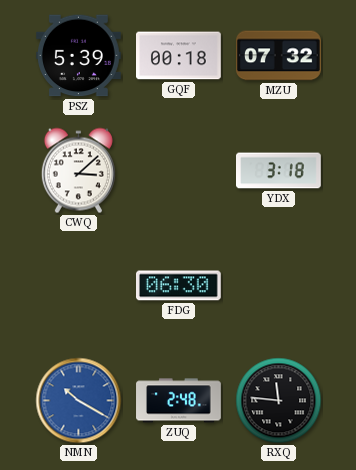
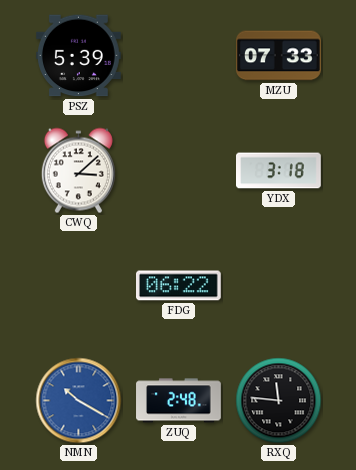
GQF: 00:18 -> none (179, 56)
MZU: 07:32 -> 07:33 (279, 56)
FDG: 06:30 -> 06:22 (179, 286)
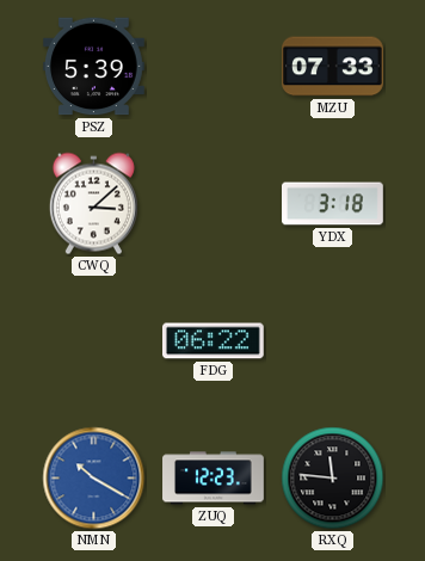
ZUQ: 2:48 -> 12:23 (214, 479)
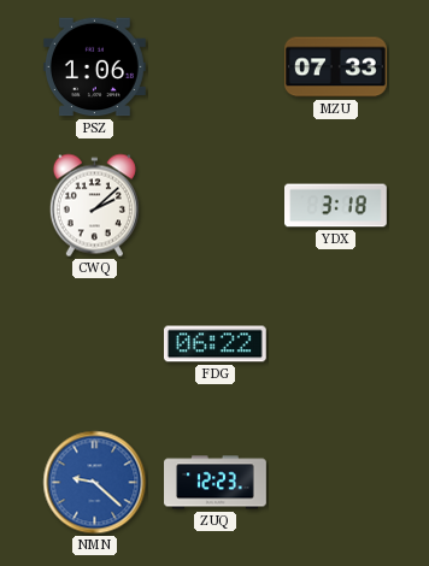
PSZ: 5:39 -> 1:06 (95, 67)
CWQ: 3:08 -> 2:08 (94, 206)
NMN: 10:20 -> 9:22 (95, 483)
RXQ: 11:46 -> none (333, 479)
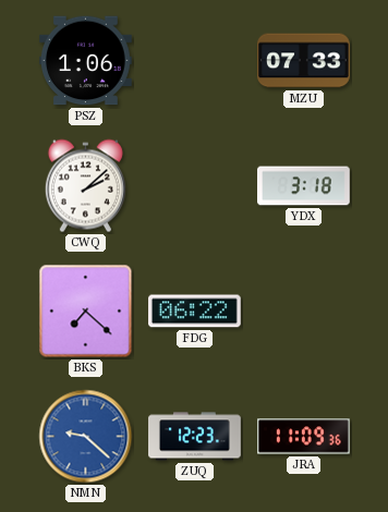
BKS: none -> 7:22 (86, 312)
JRA: none -> 11:09 (304, 437)
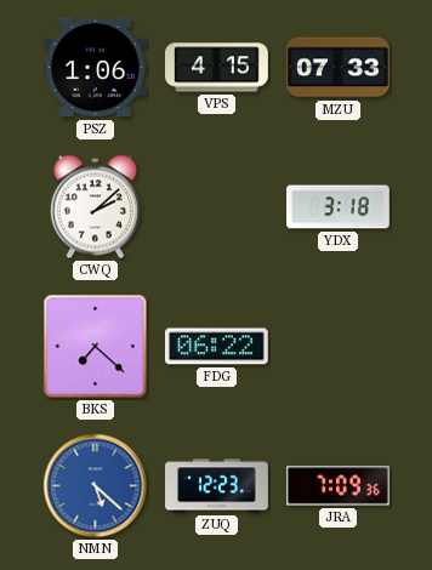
VPS: none -> 4:15 (217, 68)
NMN: 9:22 -> 5:22 (96, 486)
JRA: 11:09 -> 7:09 (339, 486)
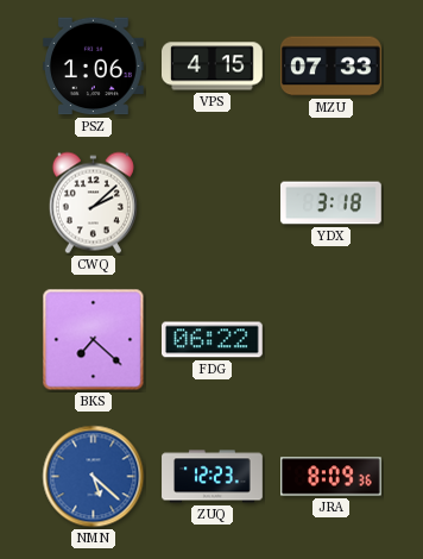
JRA: 7:09 -> 8:09 (332, 477)
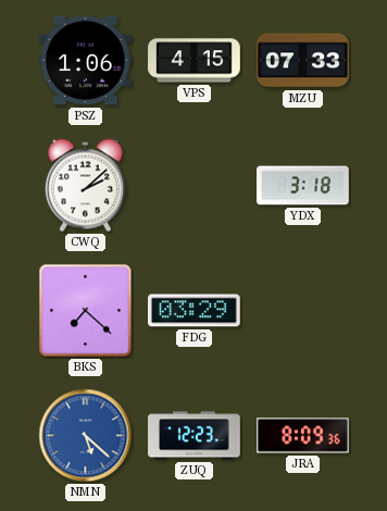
FDG: 06:22 -> 03:29 (195, 311)
